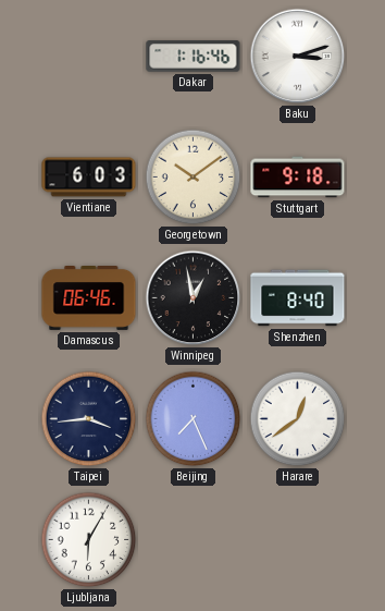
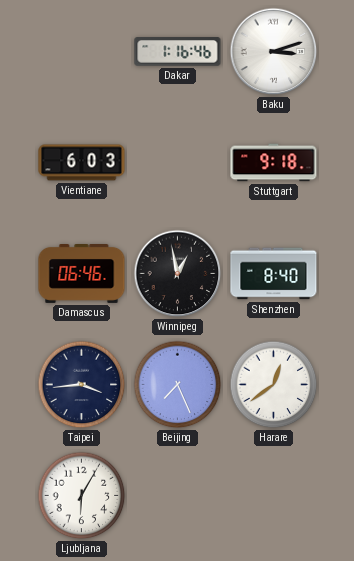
Georgetown: 10:09 -> none (194, 178)
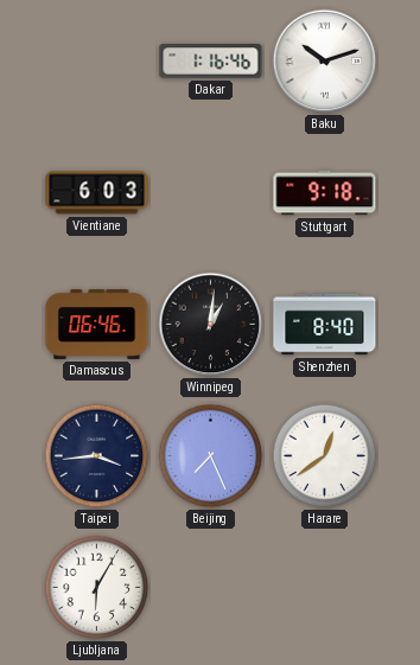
Baku: 3:12 -> 10:12 (325, 62)
Winnipeg: 12:58 -> 1:01 (211, 325)
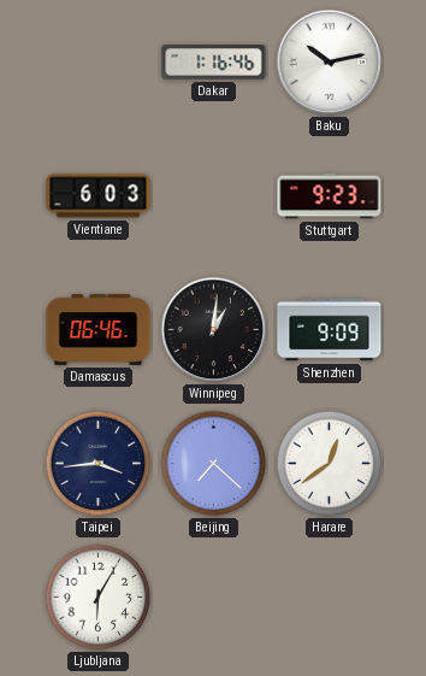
Baku: 10:12 -> 10:13 (330, 63)
Stuttgart: 9:18 -> 9:23 (330, 196)
Shenzhen: 8:40 -> 9:09 (330, 330)
Beijing: 7:26 -> 7:22 (214, 464)
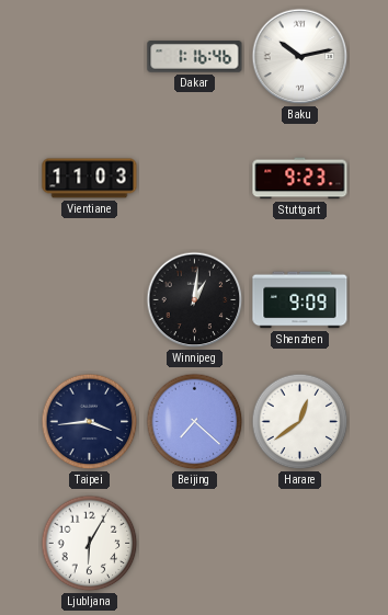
Vientiane: 6:03 -> 11:03 (90, 179)
Damascus: 06:46 -> none (99, 330)
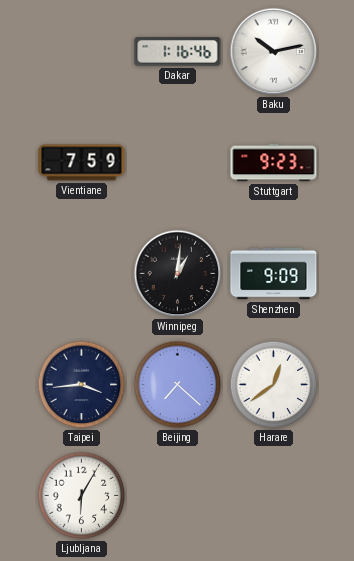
Vientiane: 11:03 -> 7:59 (82, 163)
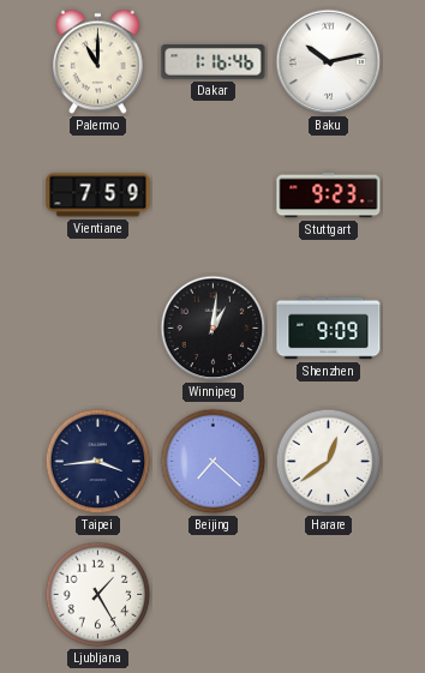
Palermo: none -> 11:00 (97, 62)
Ljubljana: 6:05 -> 1:25 (98, 595)
